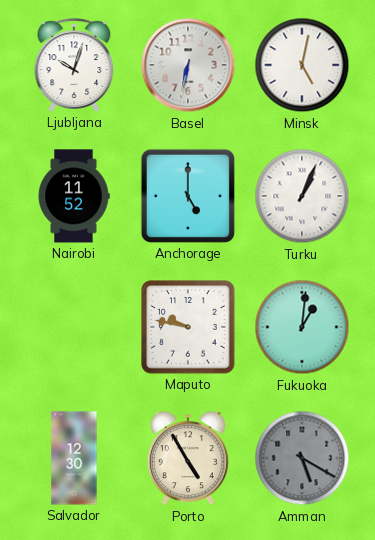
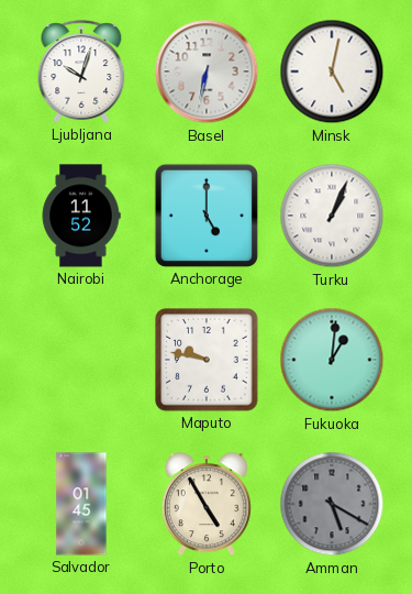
Salvador: 12:30 -> 01:45 (81, 504)
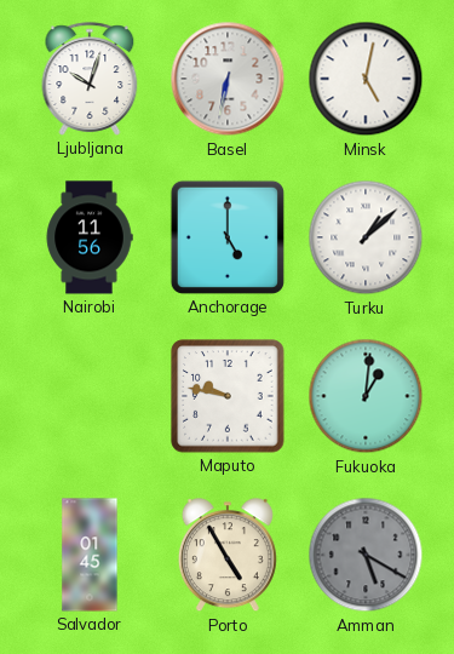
Nairobi: 11:52 -> 11:56 (90, 237)
Turku: 1:04 -> 1:08 (366, 237)
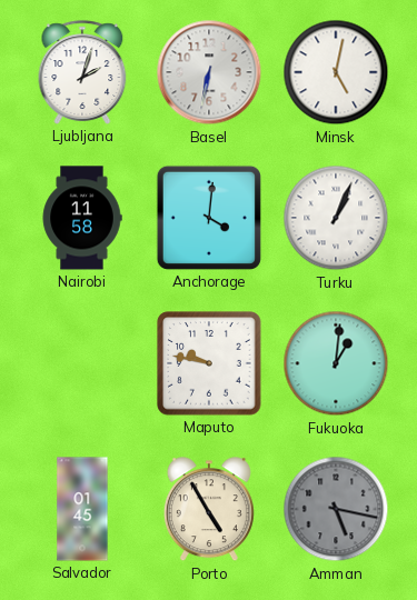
Ljubljana: 10:03 -> 2:03 (82, 72)
Nairobi: 11:56 -> 11:58 (82, 218)
Anchorage: 5:00 -> 4:01 (209, 218)
Turku: 1:08 -> 1:04 (336, 218)
Amman: 5:20 -> 5:17 (336, 509)
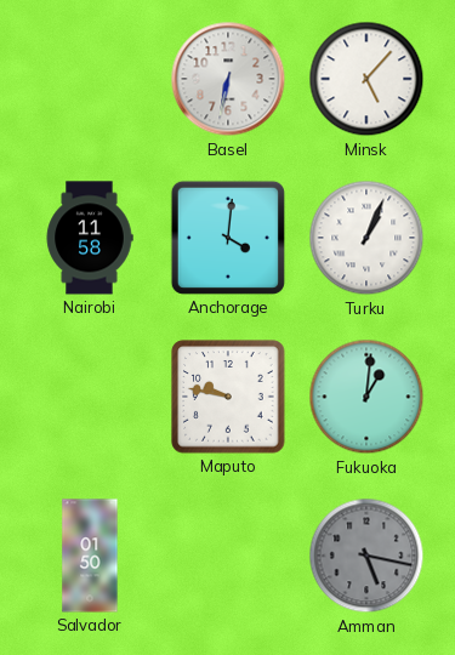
Ljubljana: 2:03 -> none (82, 72)
Minsk: 5:02 -> 5:07 (366, 79)
Salvador: 01:45 -> 01:50 (90, 556)
Porto: 4:55 -> none (209, 510)
